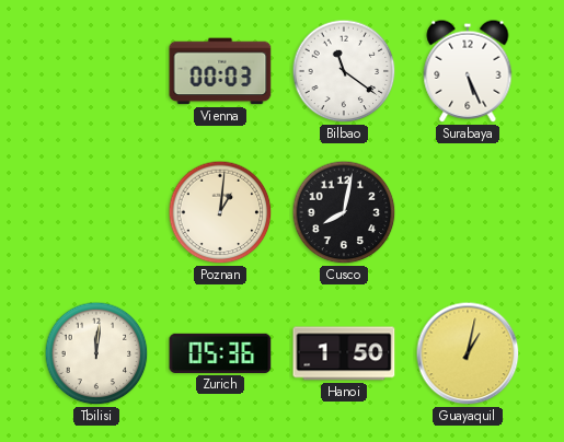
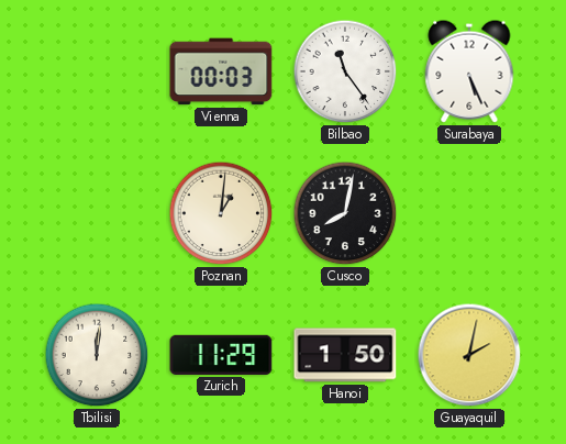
Bilbao: 11:21 -> 11:24 (345, 71)
Zurich: 05:36 -> 11:29 (221, 355)
Guayaquil: 1:02 -> 2:02 (469, 355)
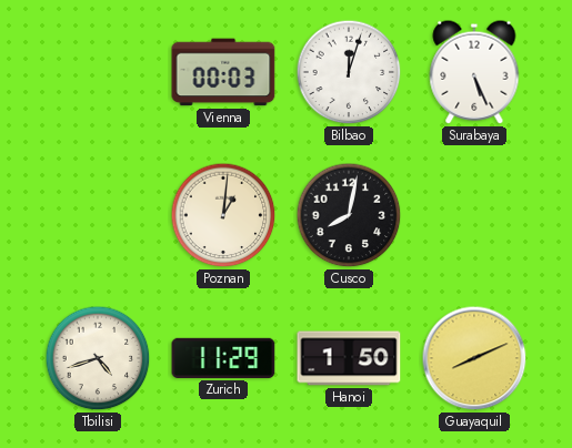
Bilbao: 11:24 -> 12:03 (349, 72)
Tbilisi: 12:01 -> 4:42 (98, 358)
Guayaquil: 2:02 -> 8:11 (474, 358)
